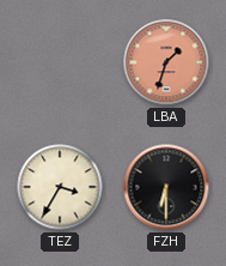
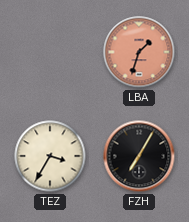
FZH: 6:30 -> 7:05 (139, 156)
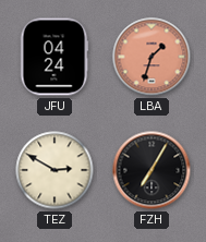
JFU: none -> 04:24 (54, 57)
TEZ: 3:35 -> 2:50 (54, 170)
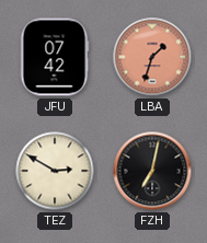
JFU: 04:24 -> 07:42 (55, 57)
FZH: 7:05 -> 7:02 (152, 171)
